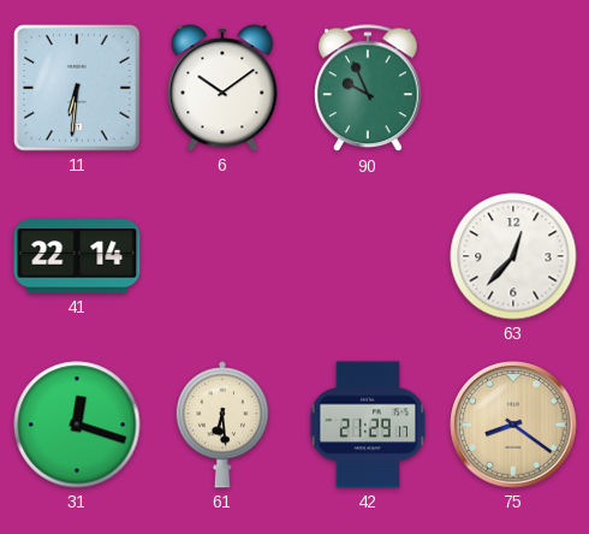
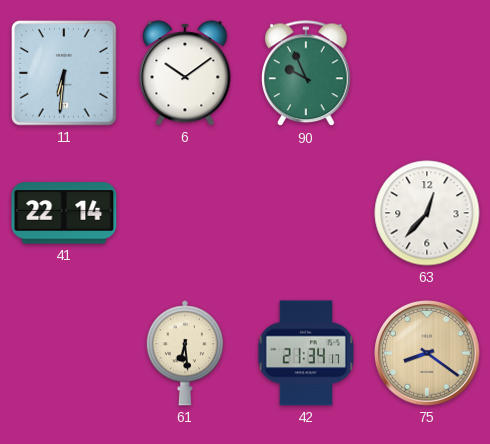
31: 12:18 -> none (77, 425)
42: 21:29 -> 21:34 (306, 353)
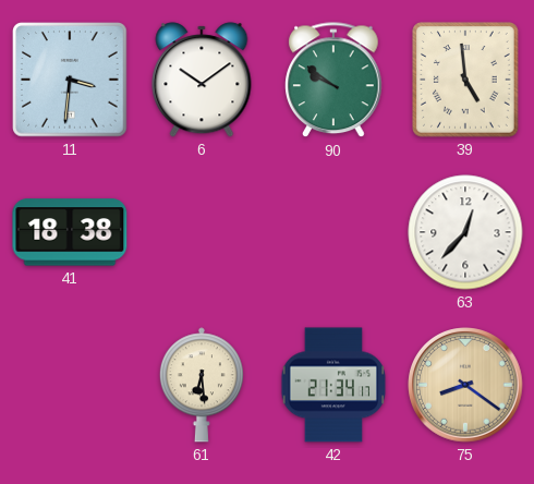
11: 6:31 -> 3:31 (70, 80)
90: 9:56 -> 9:51 (333, 81)
39: none -> 4:59 (466, 80)
41: 22:14 -> 18:38 (70, 232)
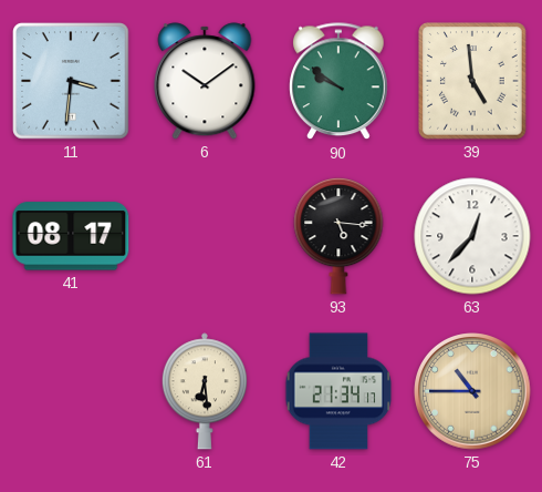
41: 18:38 -> 08:17 (71, 236)
93: none -> 5:16 (338, 236)
75: 8:21 -> 10:45 (472, 391)
